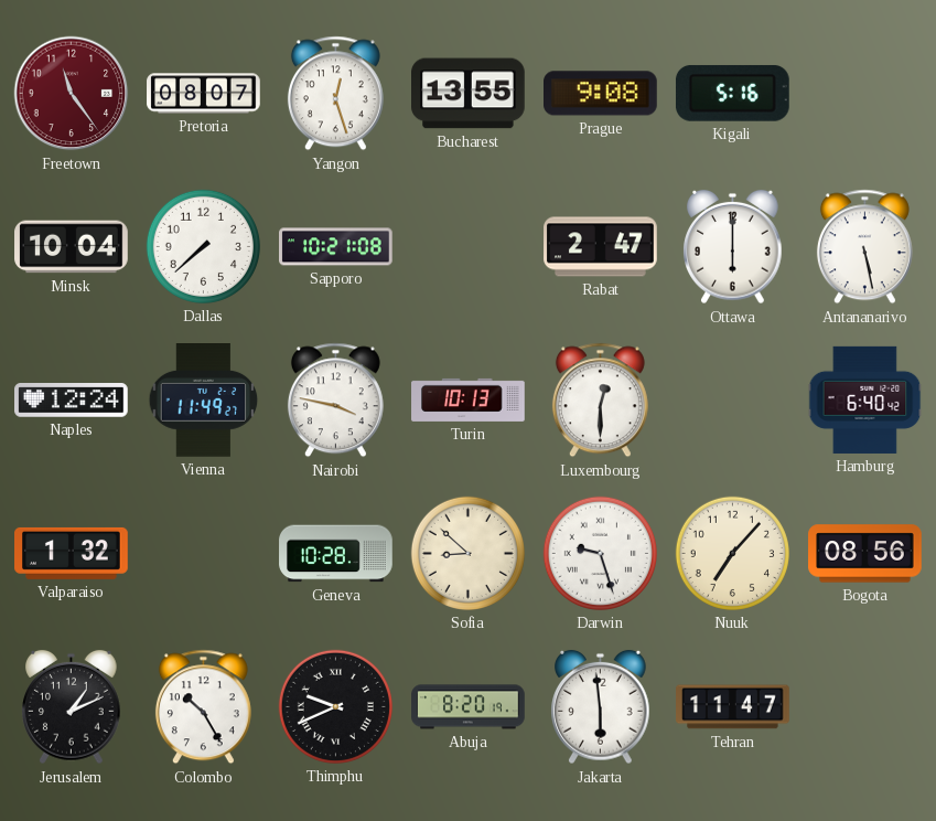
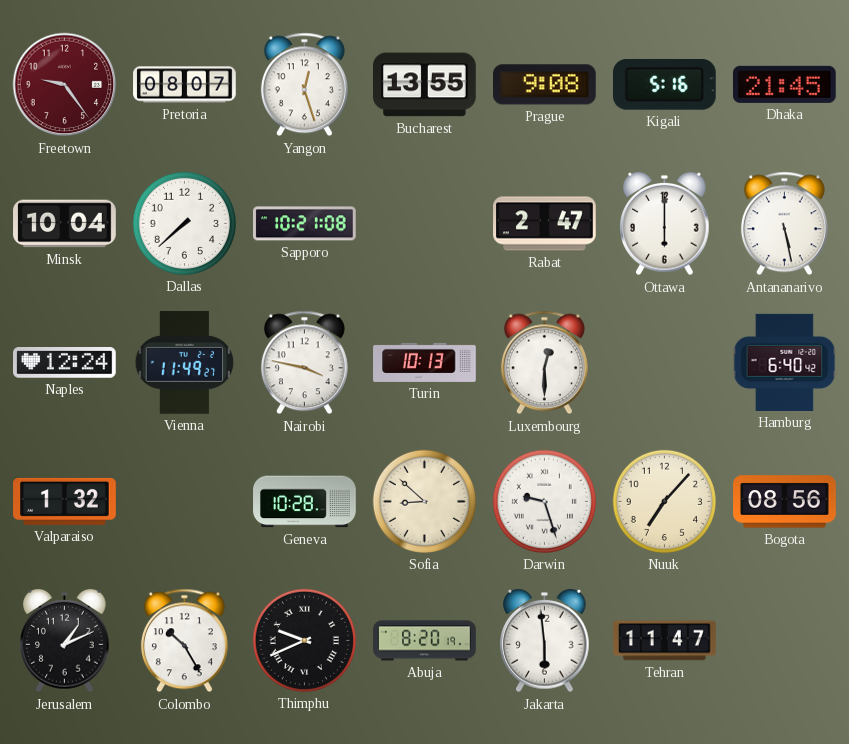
Freetown: 11:24 -> 9:24 (65, 85)
Dhaka: none -> 21:45 (784, 84)
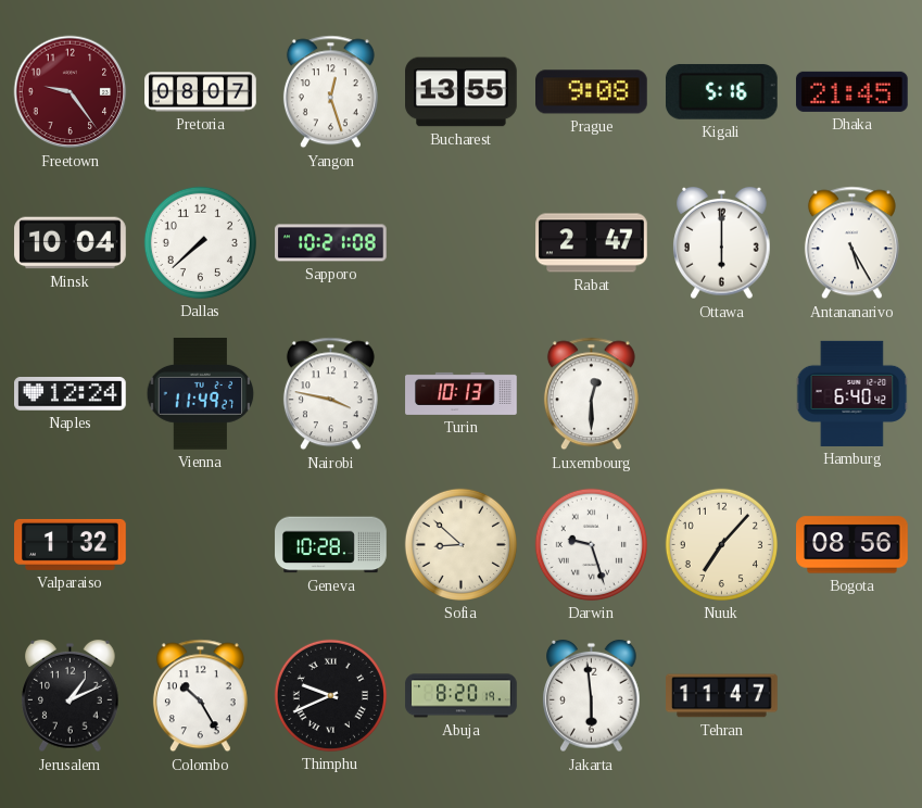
Antananarivo: 5:28 -> 5:25 (851, 243)
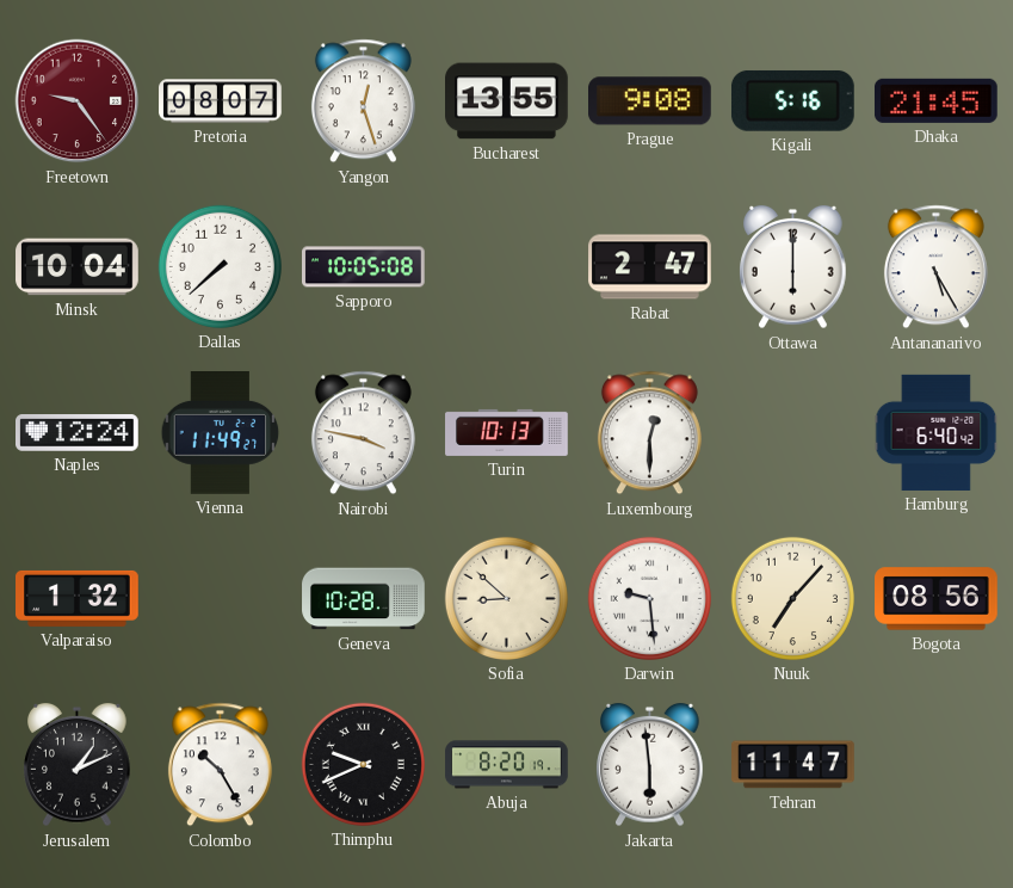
Sapporo: 10:21 -> 10:05 (364, 267)
Darwin: 9:27 -> 9:29 (649, 598)
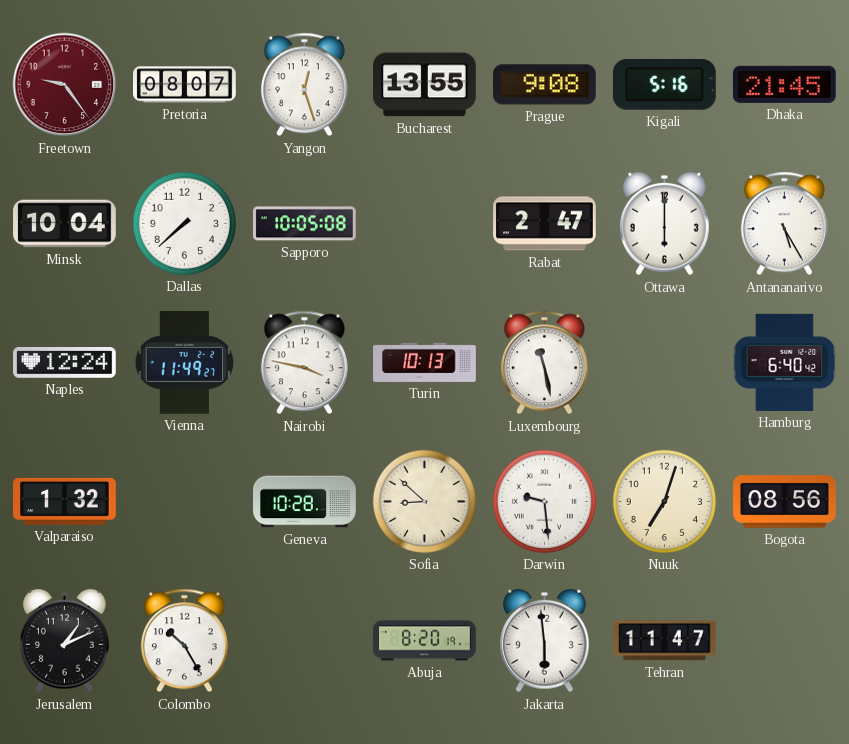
Luxembourg: 12:30 -> 11:28 (544, 363)
Nuuk: 7:07 -> 7:03 (664, 501)
Thimphu: 9:41 -> none (363, 764)
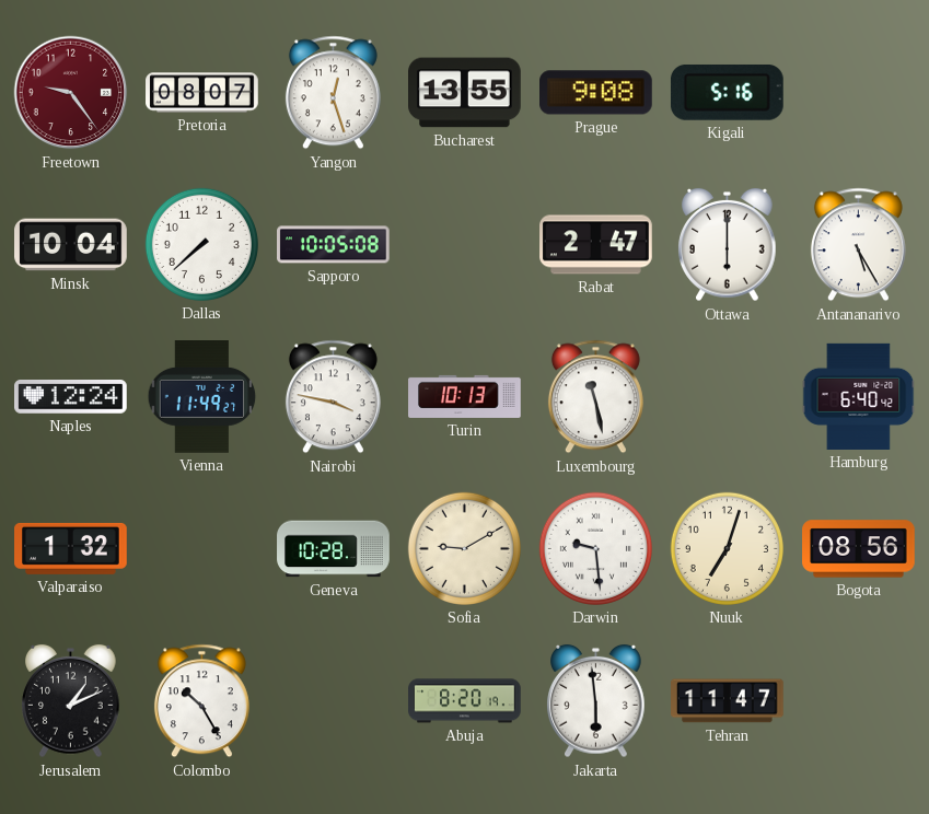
Dhaka: 21:45 -> none (784, 84)
Sofia: 8:52 -> 9:10 (464, 548)
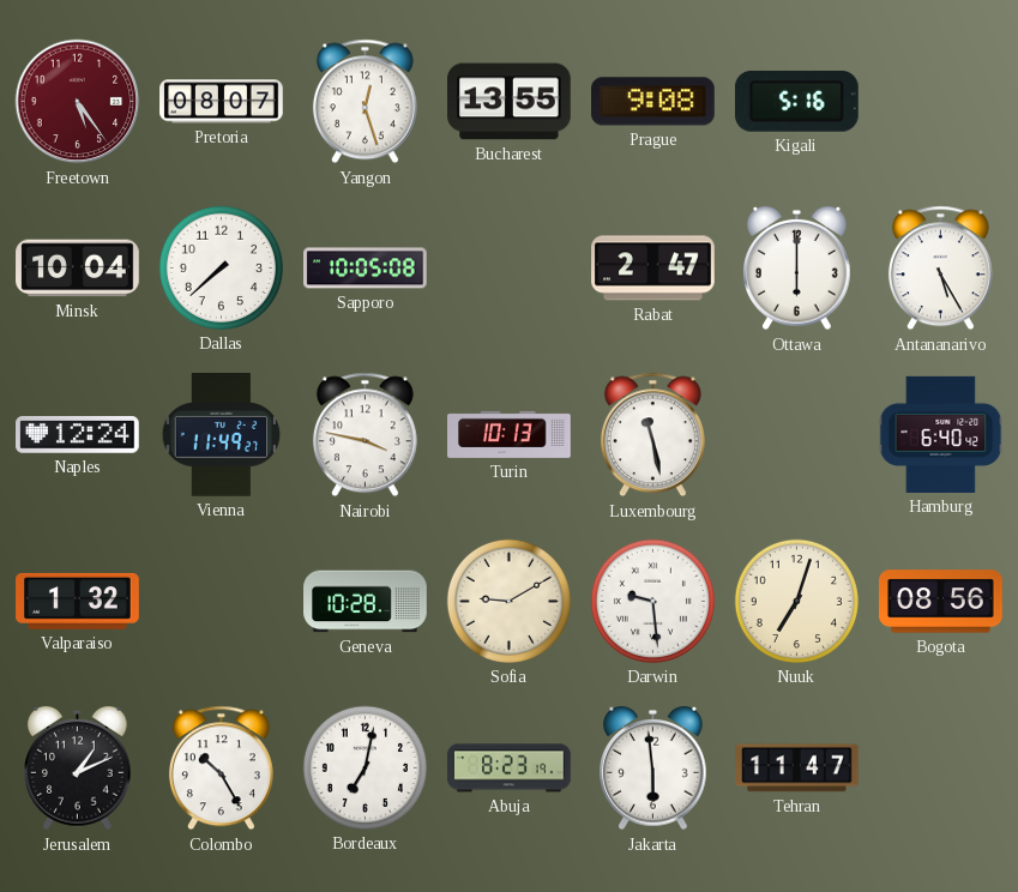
Freetown: 9:24 -> 5:24 (78, 102)
Bordeaux: none -> 7:02 (365, 767)
Abuja: 8:20 -> 8:23 (510, 769)
